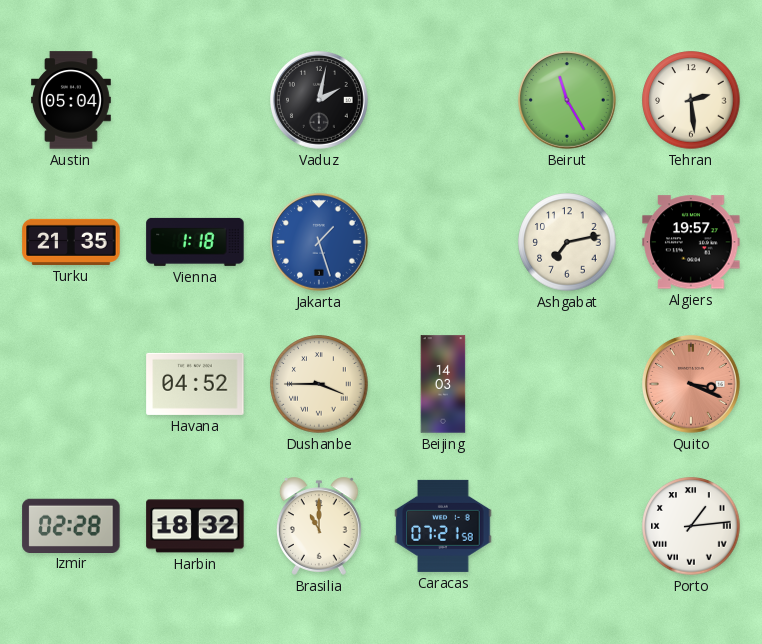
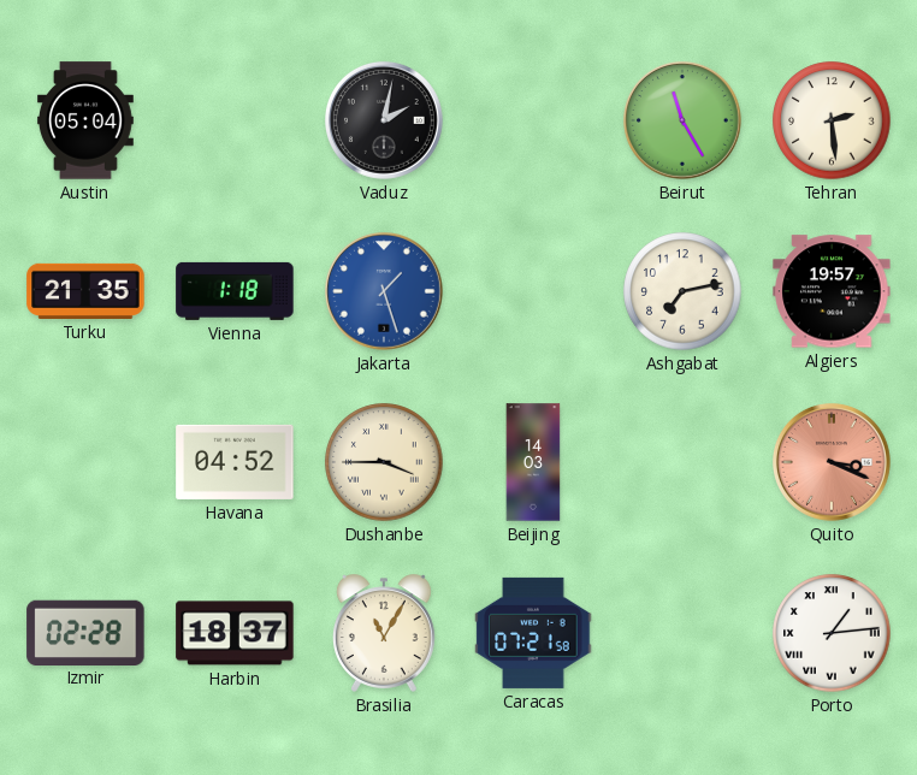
Harbin: 18:32 -> 18:37 (235, 633)
Brasilia: 11:00 -> 11:05 (384, 633)
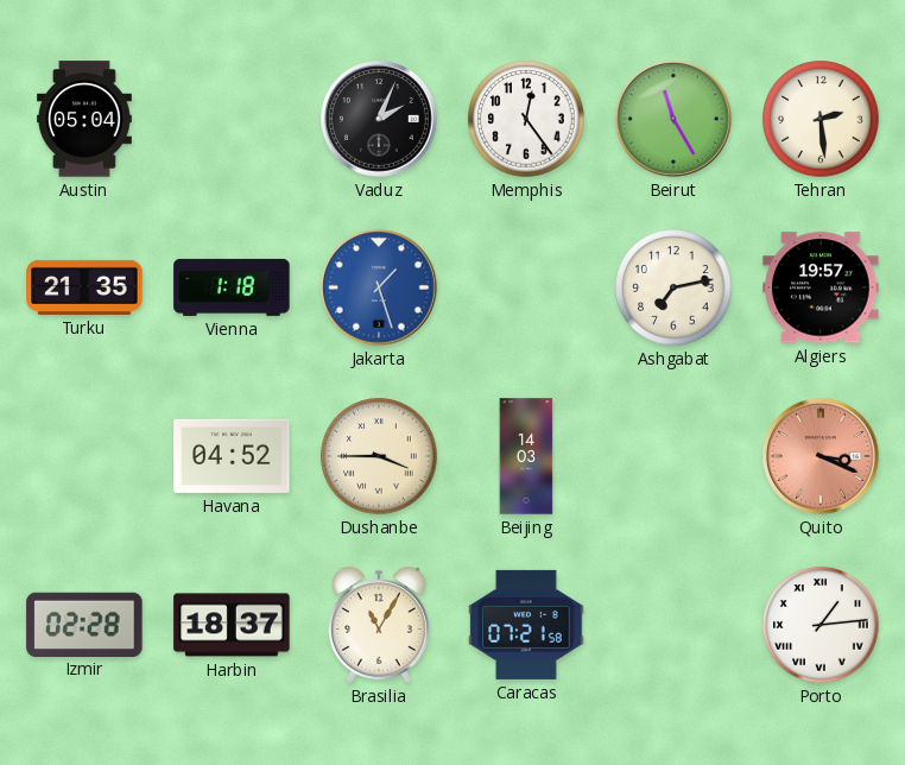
Vaduz: 2:02 -> 2:04 (380, 120)
Memphis: none -> 12:24 (526, 119)
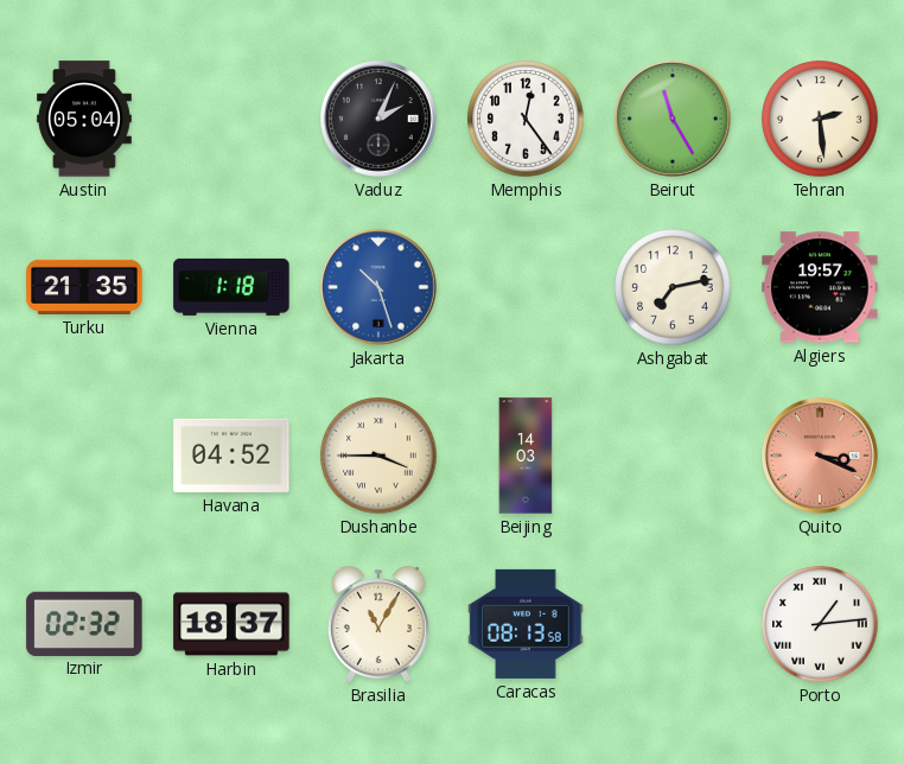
Jakarta: 1:27 -> 10:27 (380, 288)
Izmir: 02:28 -> 02:32 (84, 623)
Caracas: 07:21 -> 08:13 (526, 624)
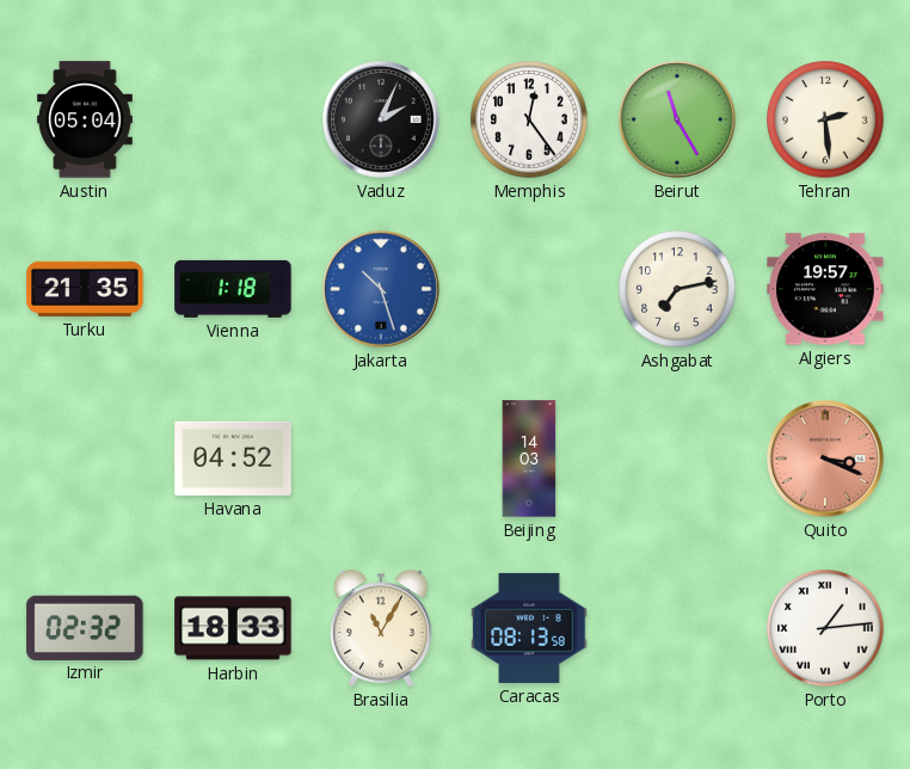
Dushanbe: 3:45 -> none (378, 456)
Harbin: 18:37 -> 18:33 (233, 628)
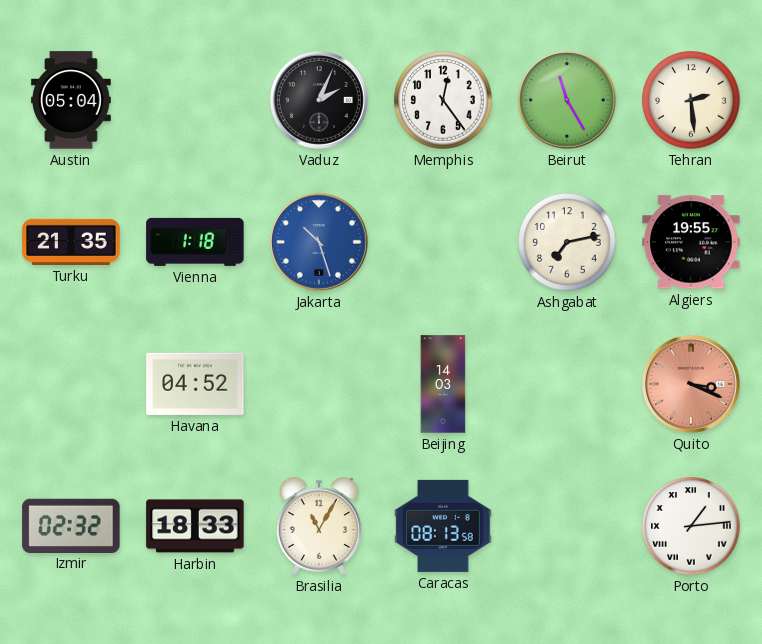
Algiers: 19:57 -> 19:55 (691, 242)
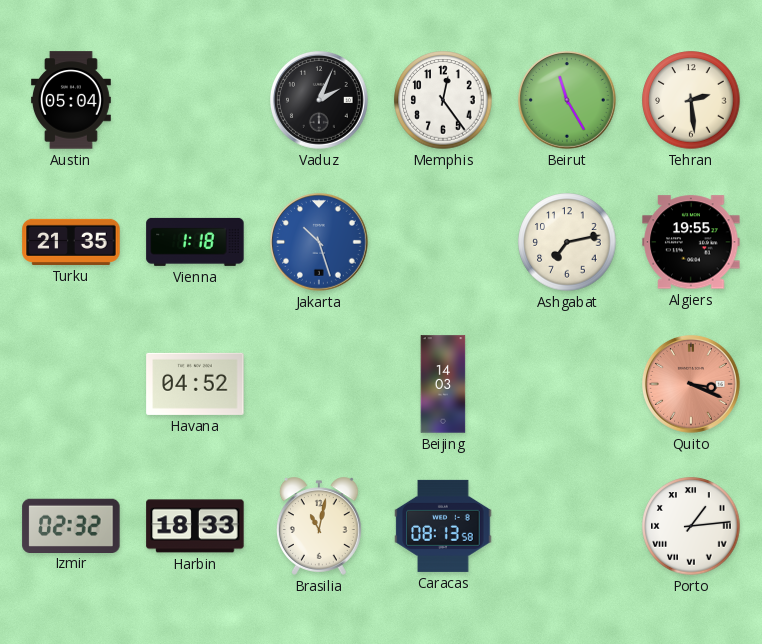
Brasilia: 11:05 -> 11:02 (319, 526)
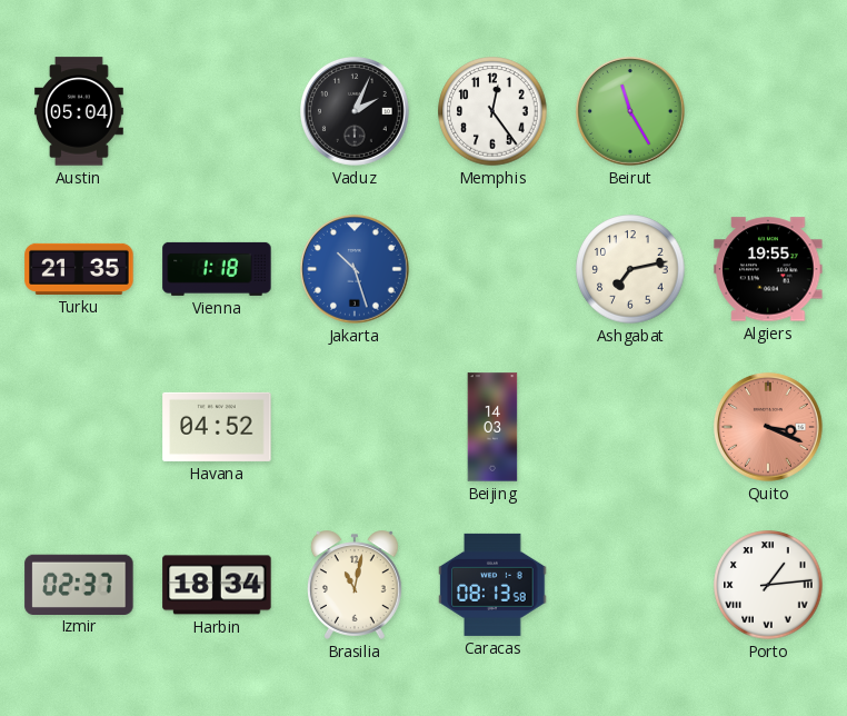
Tehran: 2:29 -> none (691, 100)
Izmir: 02:32 -> 02:37 (79, 584)
Harbin: 18:33 -> 18:34 (217, 585)
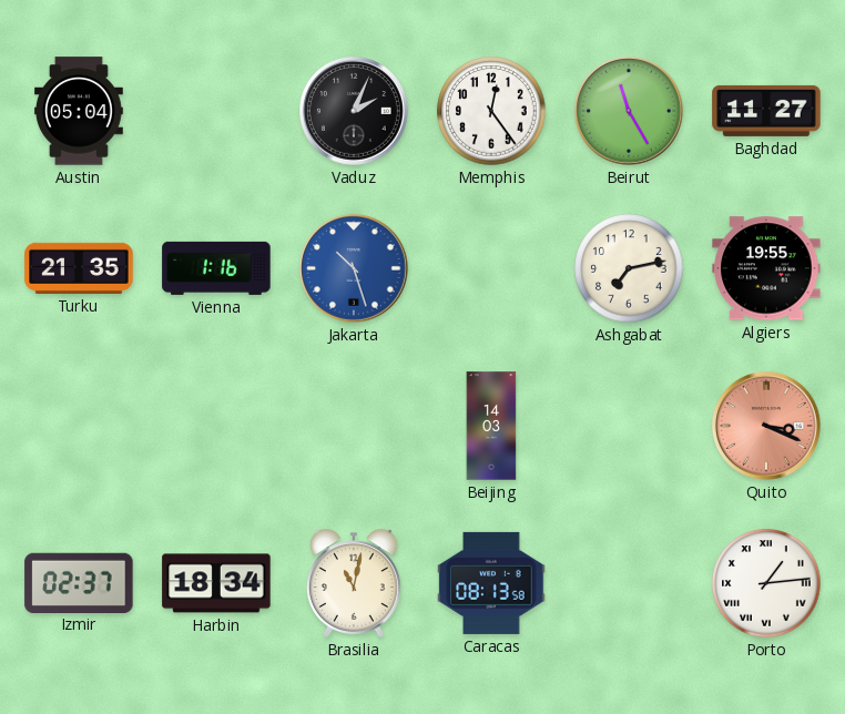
Baghdad: none -> 11:27 (766, 111)
Vienna: 1:18 -> 1:16 (216, 268)
Havana: 04:52 -> none (217, 427)
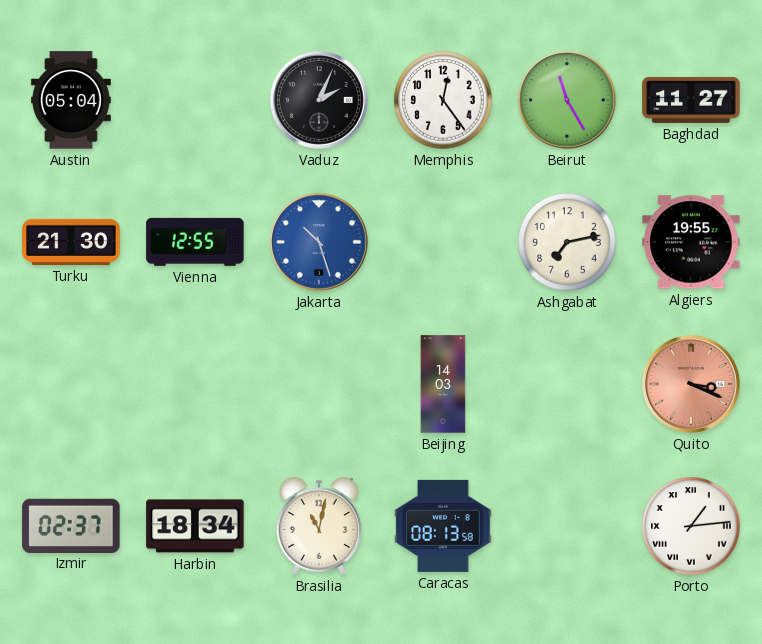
Turku: 21:35 -> 21:30 (71, 242)
Vienna: 1:16 -> 12:55 (195, 242)
